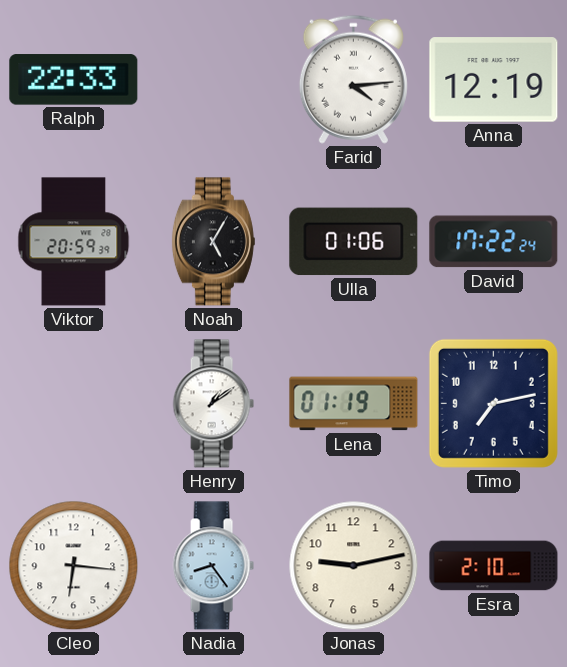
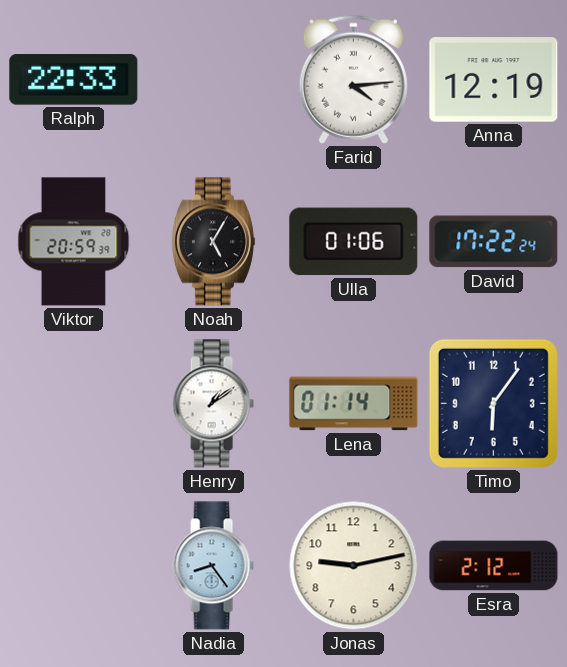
Lena: 01:19 -> 01:14 (354, 404)
Timo: 7:13 -> 6:06 (493, 403)
Cleo: 6:16 -> none (74, 566)
Esra: 2:10 -> 2:12 (494, 566)
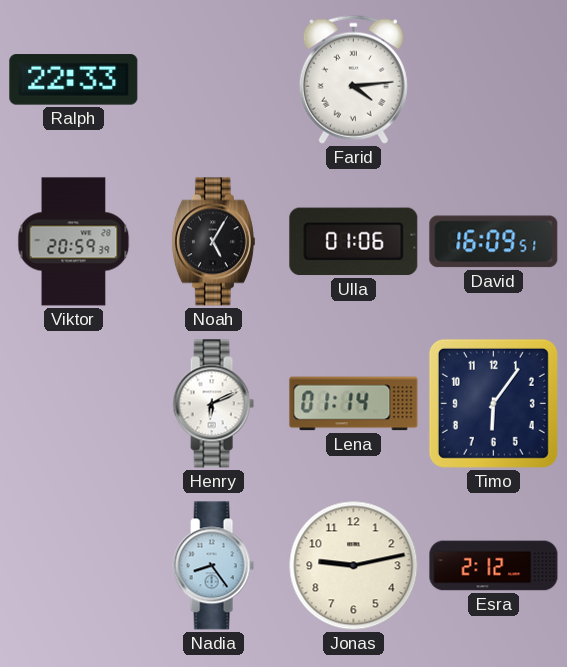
Anna: 12:19 -> none (494, 80)
David: 17:22 -> 16:09 (494, 242)
Henry: 1:09 -> 6:11 (213, 404)
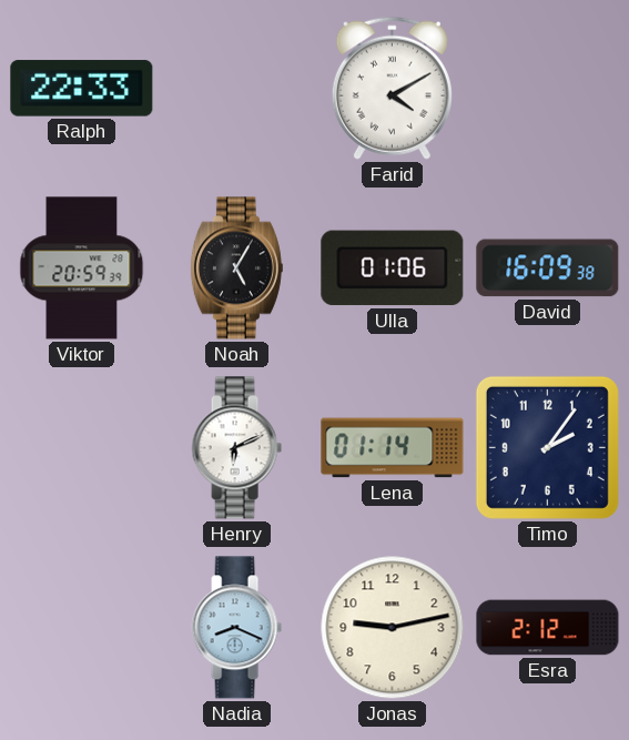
Farid: 4:14 -> 4:10 (392, 88)
David: 16:09:51 -> 16:09:38 (548, 268)
Timo: 6:06 -> 2:06 (547, 447)
Nadia: 8:24 -> 8:19 (236, 628)
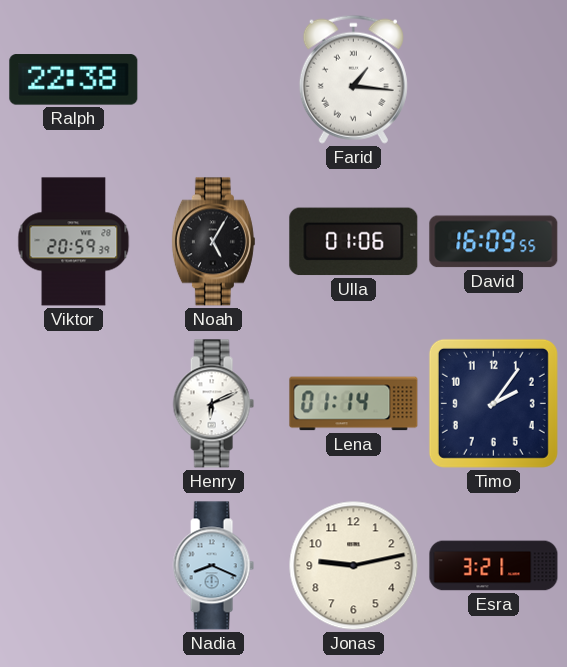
Ralph: 22:33 -> 22:38 (74, 80)
Farid: 4:10 -> 1:16 (353, 79)
David: 16:09:38 -> 16:09:55 (494, 242)
Esra: 2:12 -> 3:21 (494, 566)
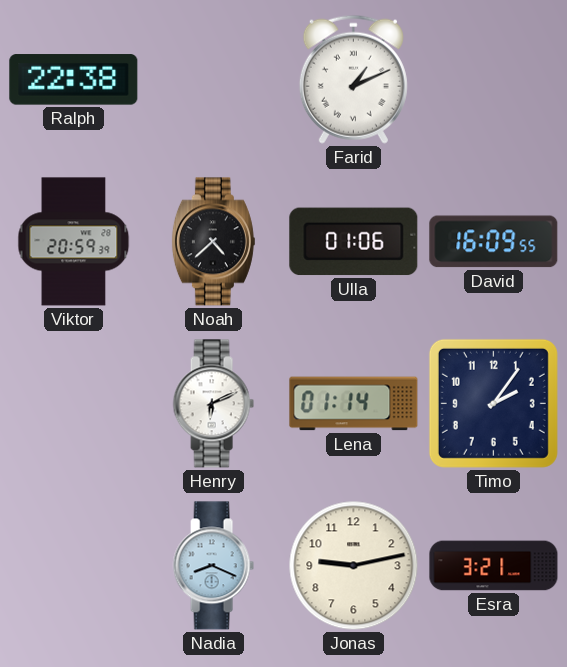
Farid: 1:16 -> 1:11 (353, 79)
Noah: 5:05 -> 4:38 (213, 242)
